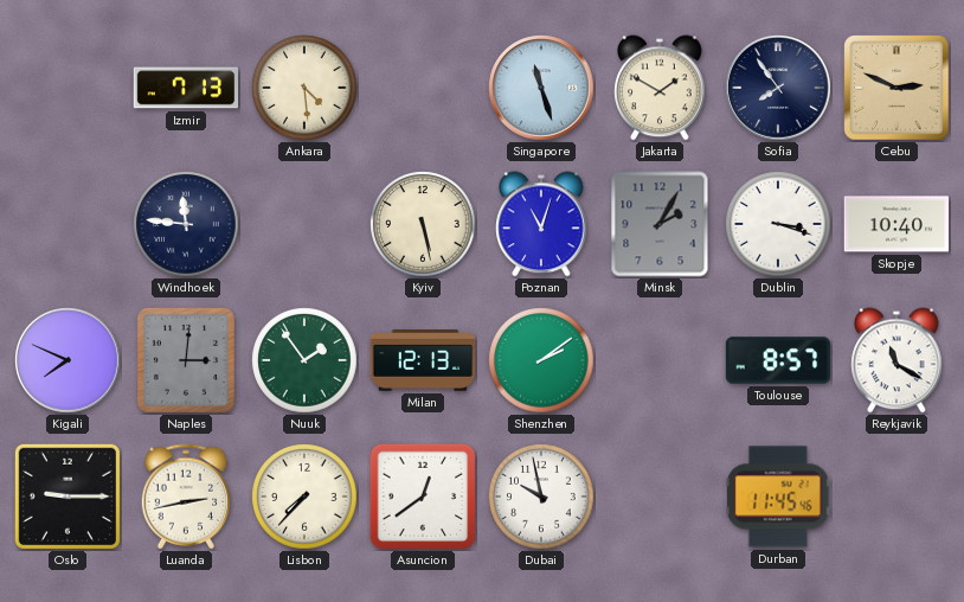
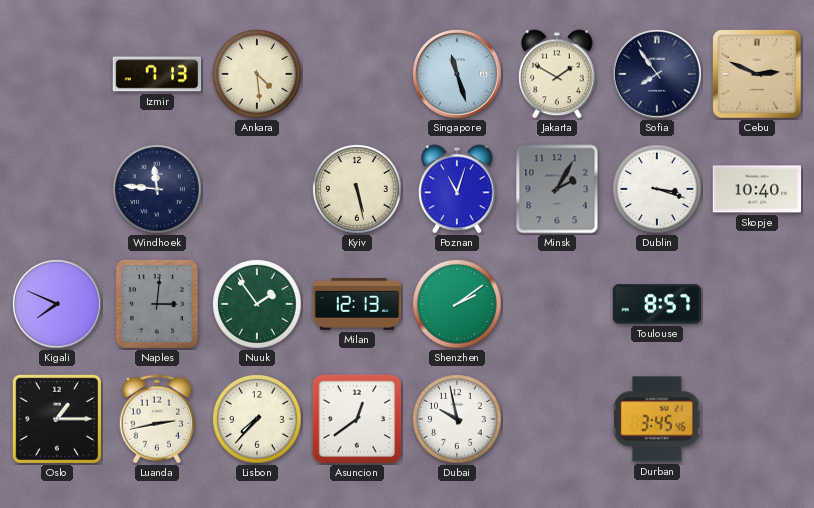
Reykjavik: 11:20 -> none (896, 360)
Oslo: 9:15 -> 1:15 (56, 418)
Durban: 11:45 -> 3:45 (658, 419)
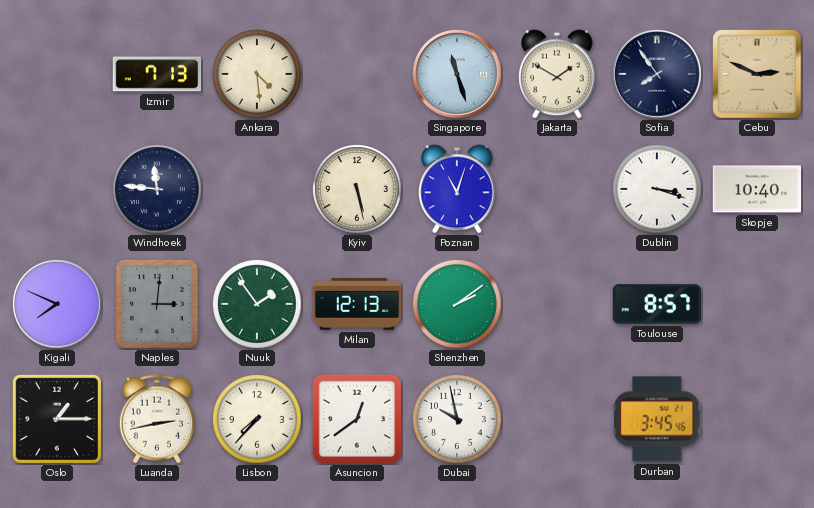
Minsk: 2:05 -> none (557, 189)
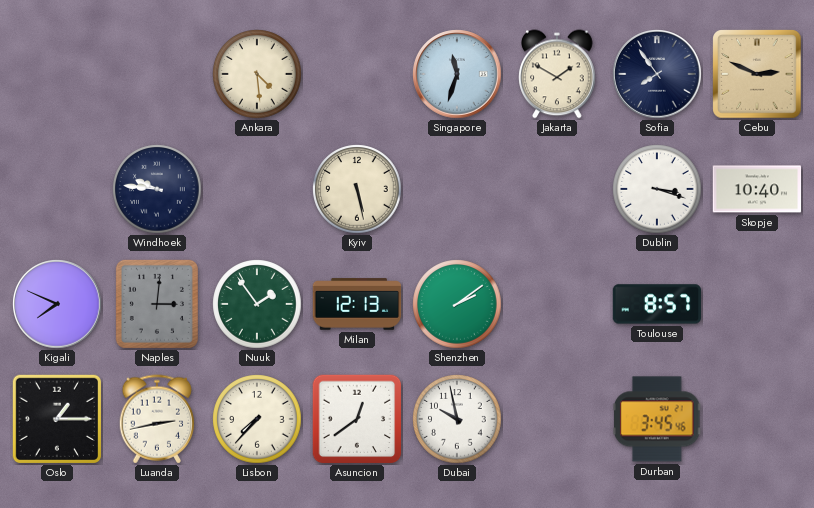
Izmir: 7:13 -> none (157, 74)
Singapore: 11:27 -> 11:33 (457, 74)
Windhoek: 11:46 -> 9:46 (157, 189)
Poznan: 11:03 -> none (457, 189)
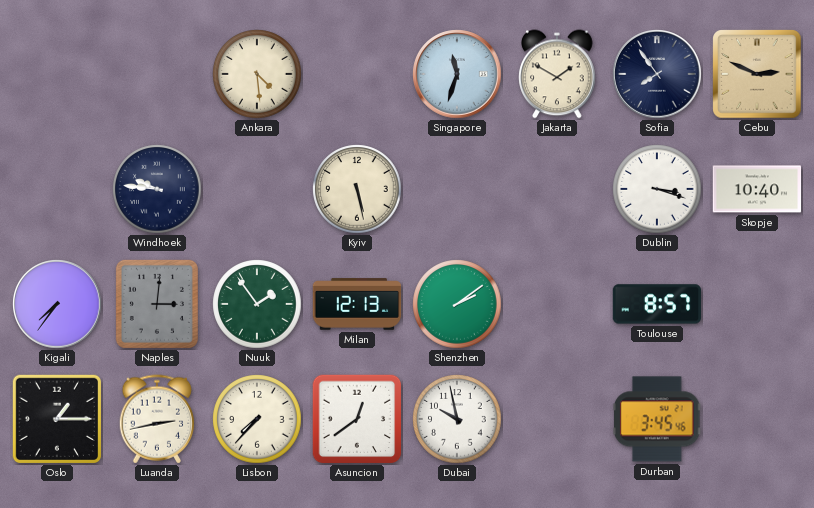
Kigali: 7:49 -> 7:36 (57, 304)
